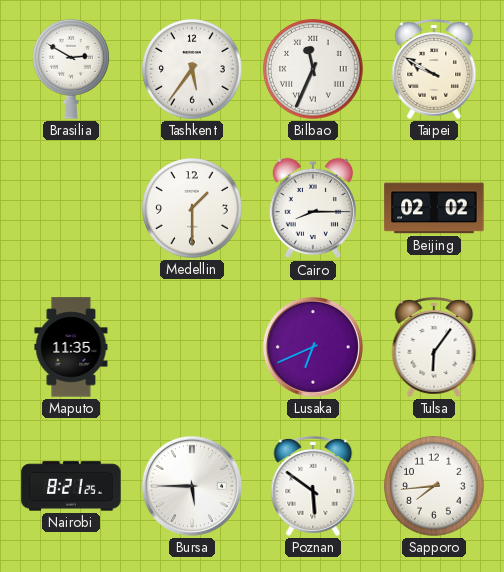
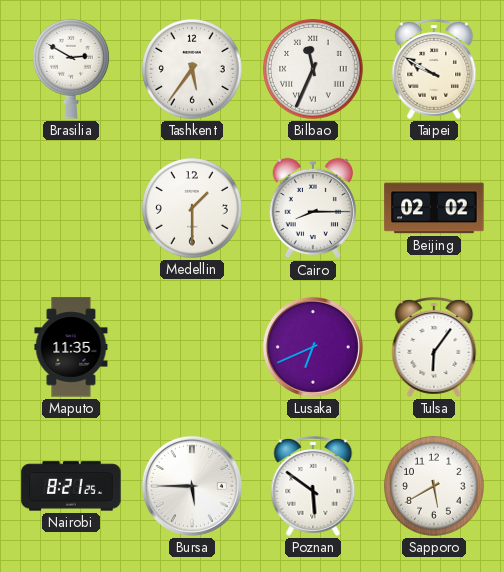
Sapporo: 7:44 -> 5:40 (434, 486)
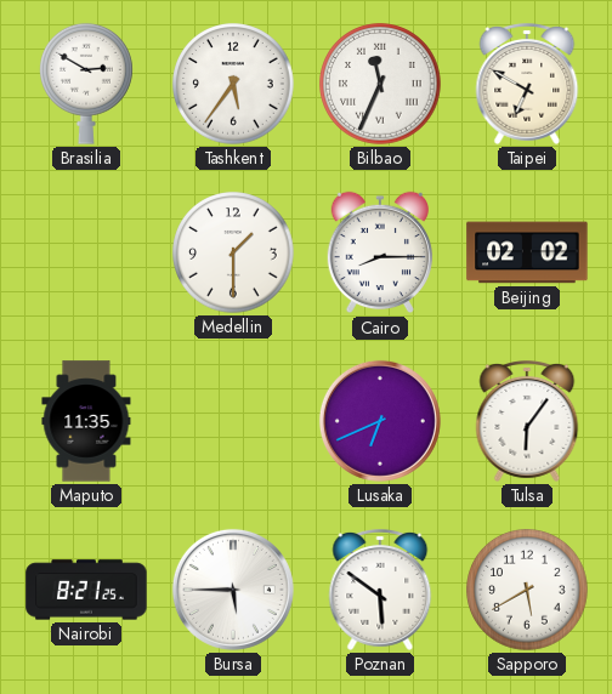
Taipei: 9:50 -> 6:50 (527, 85)
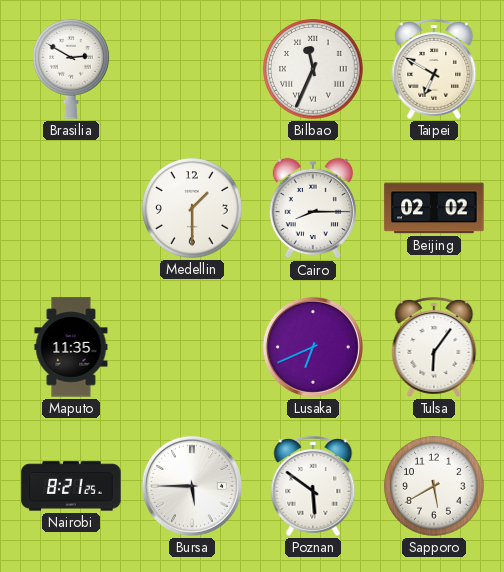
Tashkent: 5:36 -> none (233, 84)
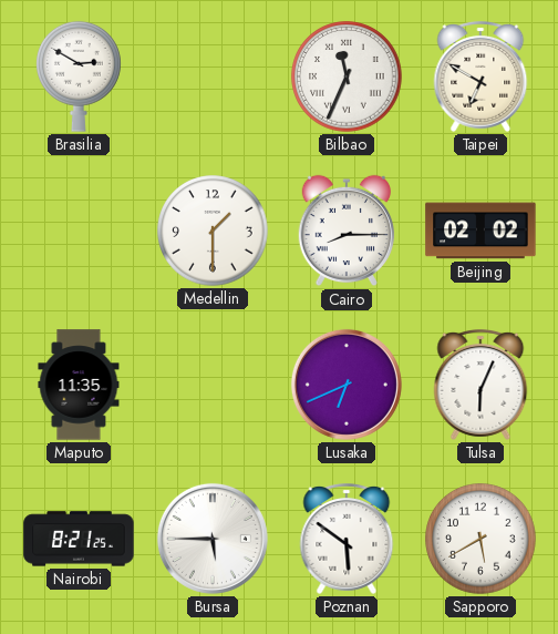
Tulsa: 6:06 -> 6:04 (480, 386)
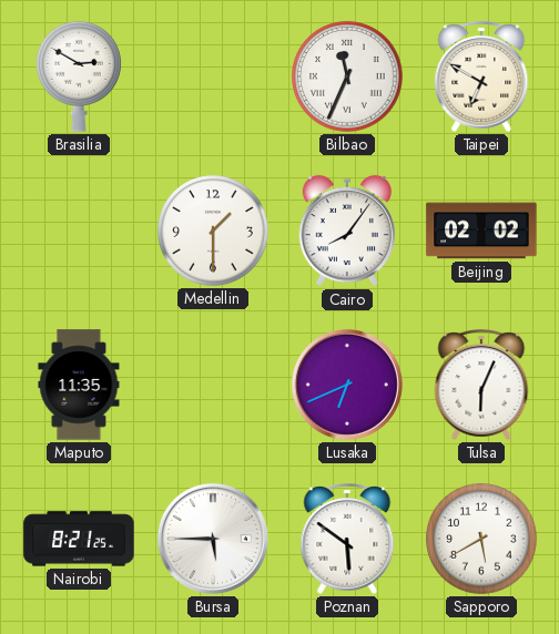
Cairo: 8:15 -> 8:06 (347, 231)
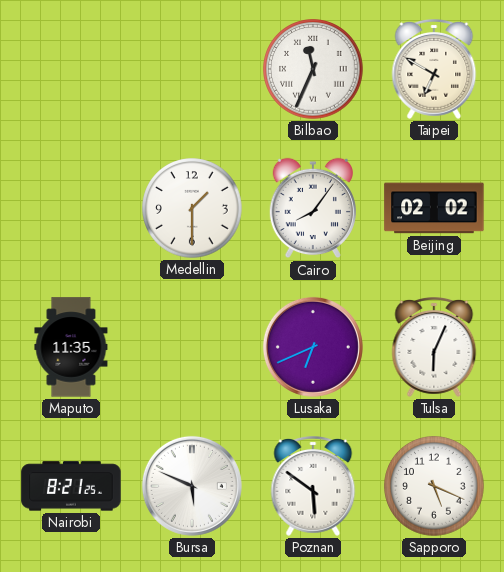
Brasilia: 2:50 -> none (80, 76)
Bursa: 5:45 -> 5:49 (192, 486)
Sapporo: 5:40 -> 5:19 (434, 486)
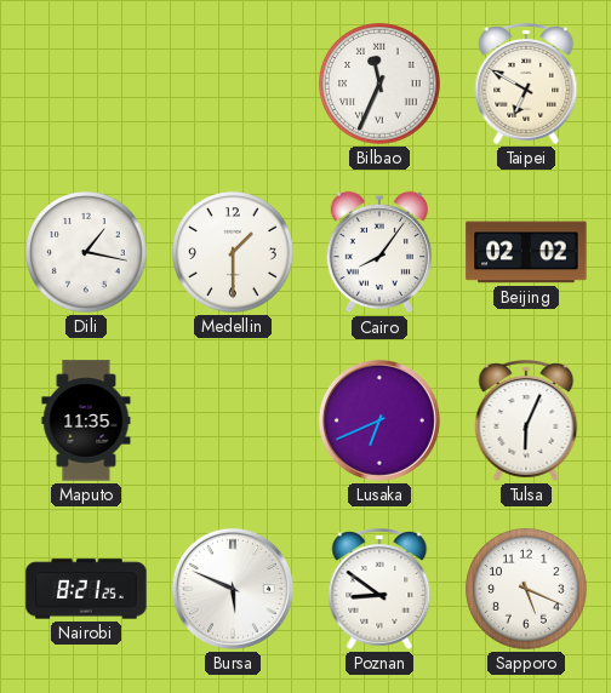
Dili: none -> 1:17 (86, 252)
Poznan: 5:51 -> 8:51 (379, 590)
